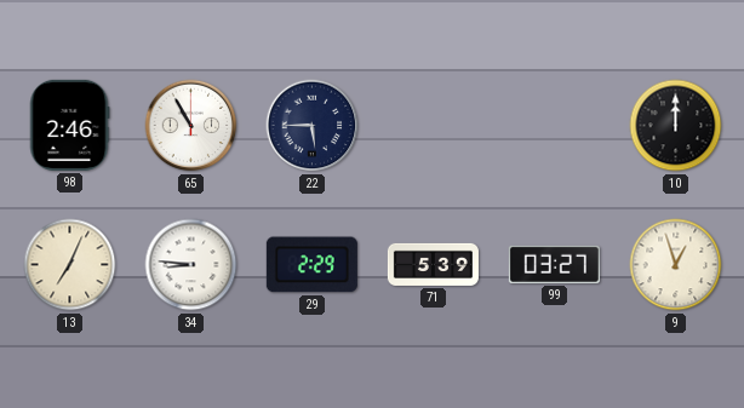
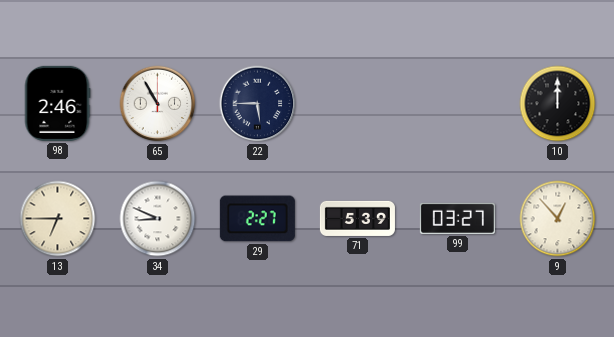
13: 7:04 -> 6:45 (58, 219)
34: 8:46 -> 8:49 (158, 219)
29: 2:29 -> 2:27 (257, 219)
9: 12:57 -> 12:53 (558, 219)
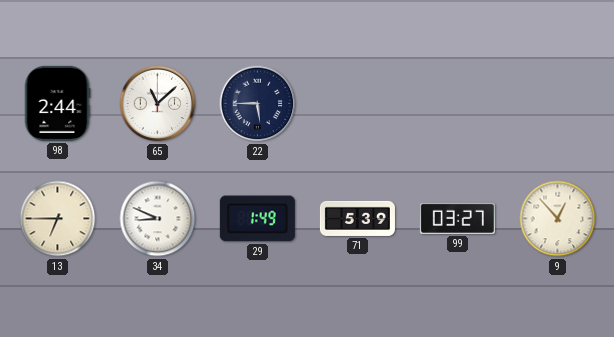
98: 2:46 -> 2:44 (57, 103)
65: 10:55 -> 11:08 (158, 104)
10: 12:00 -> none (558, 104)
29: 2:27 -> 1:49 (257, 219)
